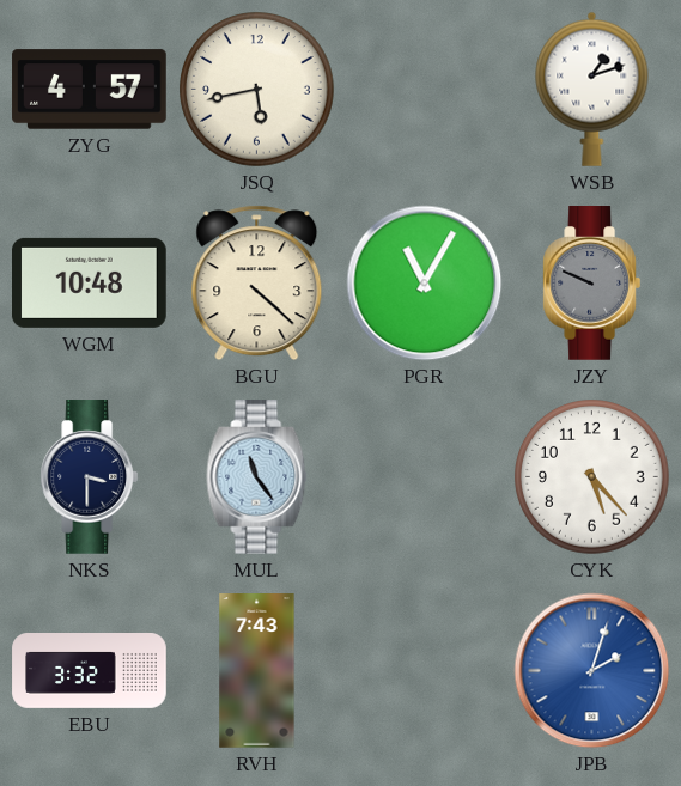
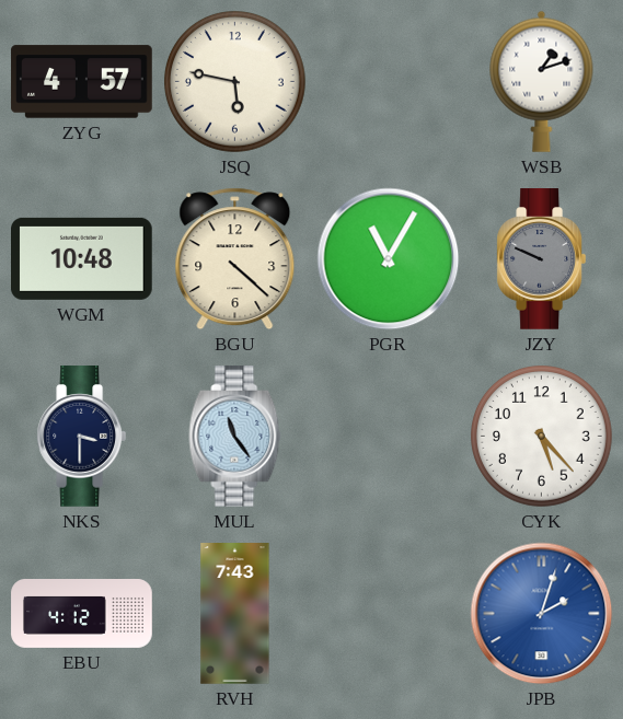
JSQ: 5:43 -> 5:47 (235, 82)
EBU: 3:32 -> 4:12 (82, 614)
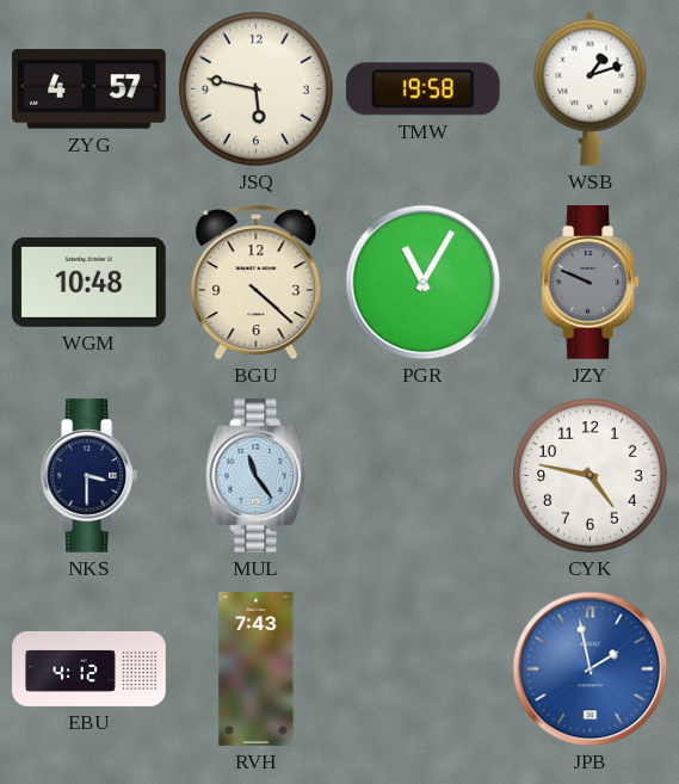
TMW: none -> 19:58 (422, 89)
CYK: 5:23 -> 4:47 (591, 476)
JPB: 2:03 -> 1:58 (591, 669)
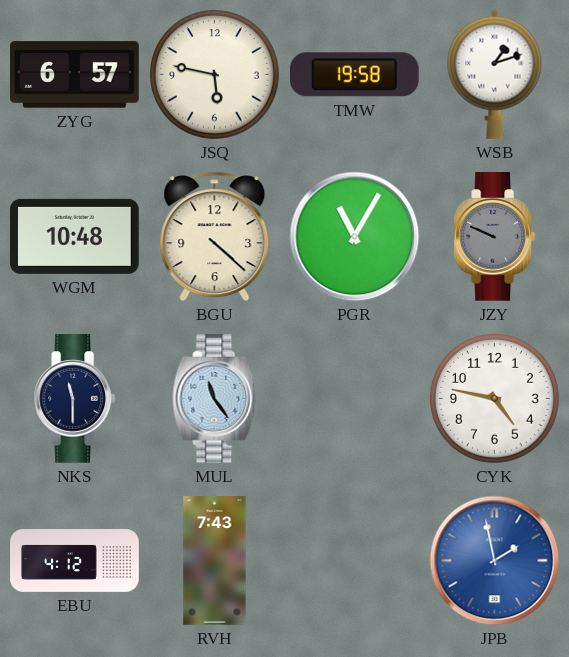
ZYG: 4:57 -> 6:57 (75, 75)
NKS: 3:30 -> 11:30 (75, 399)
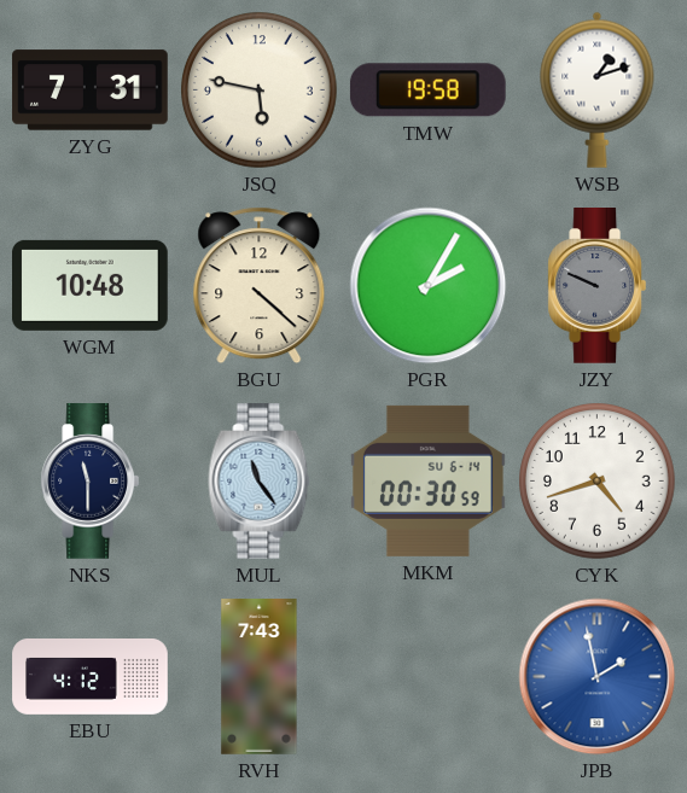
ZYG: 6:57 -> 7:31 (91, 91)
PGR: 11:05 -> 2:05 (429, 286)
MKM: none -> 00:30 (429, 480)
CYK: 4:47 -> 4:42 (598, 482)
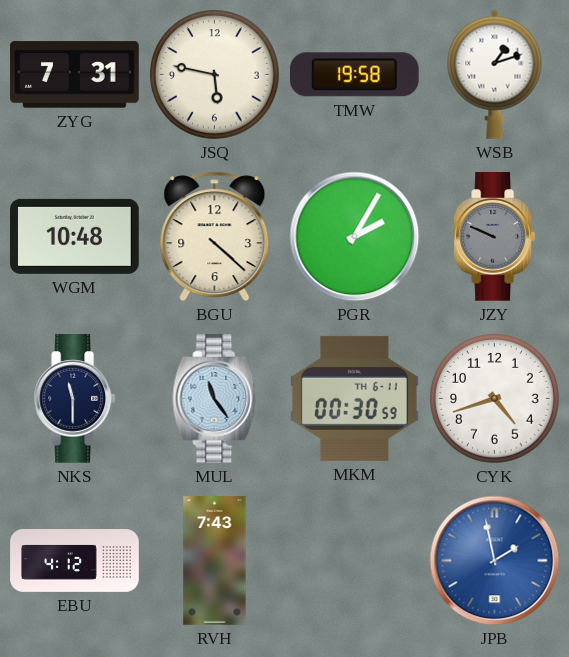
MKM date: SU 6-14 -> TH 6-11 (355, 398)
